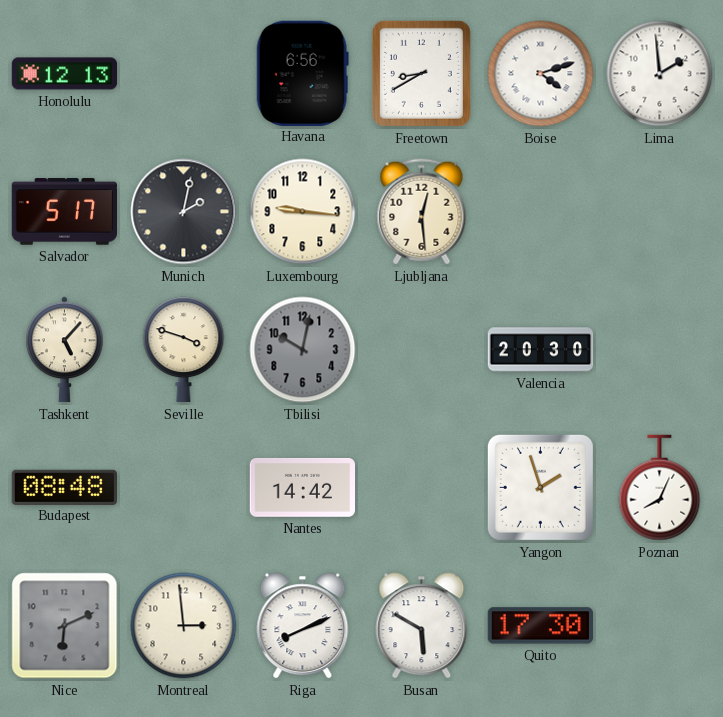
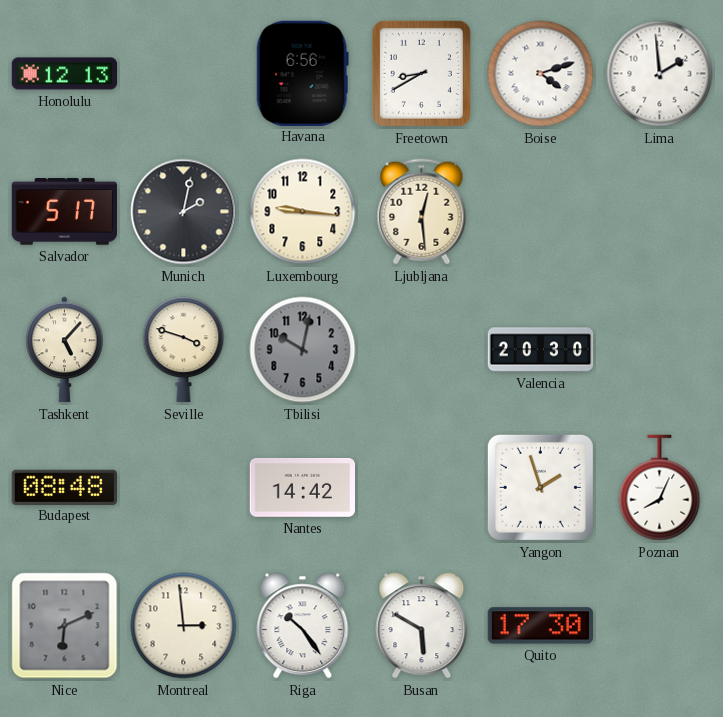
Riga: 8:11 -> 10:24 (303, 626)
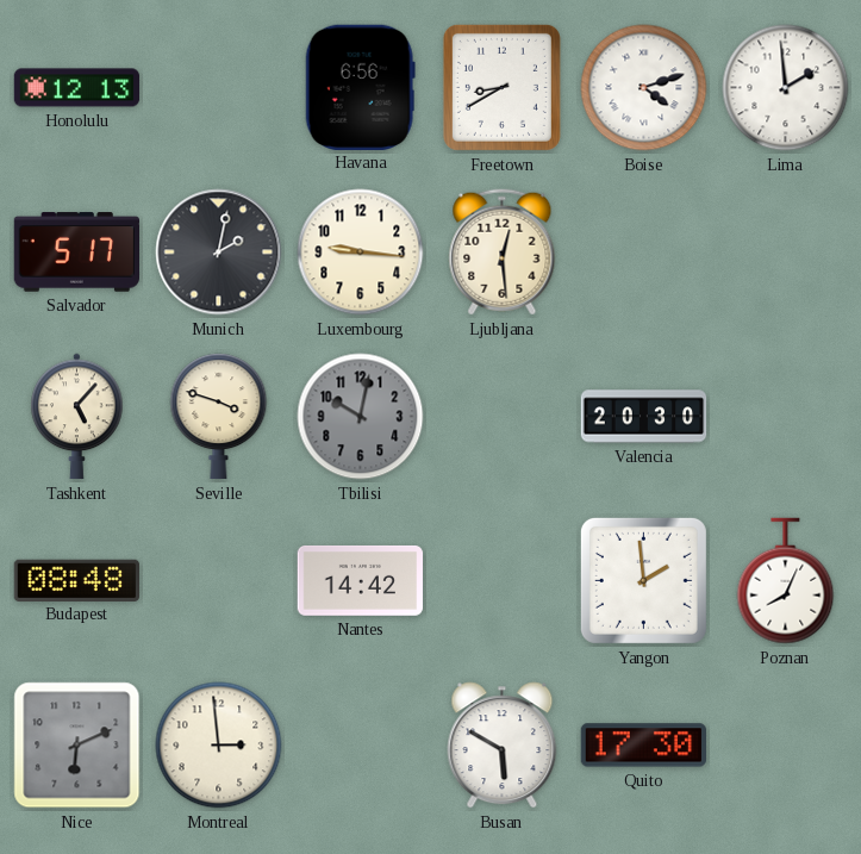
Yangon: 1:57 -> 1:59 (643, 580)
Riga: 10:24 -> none (303, 626)
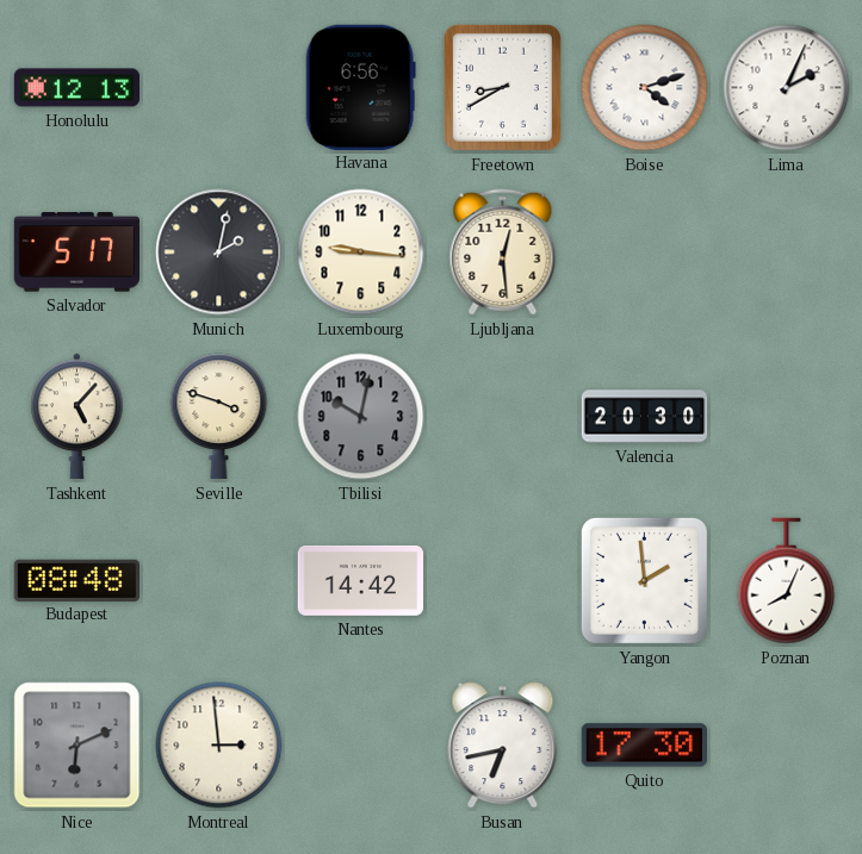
Lima: 1:59 -> 2:04 (787, 88)
Busan: 5:50 -> 6:43 (503, 746)
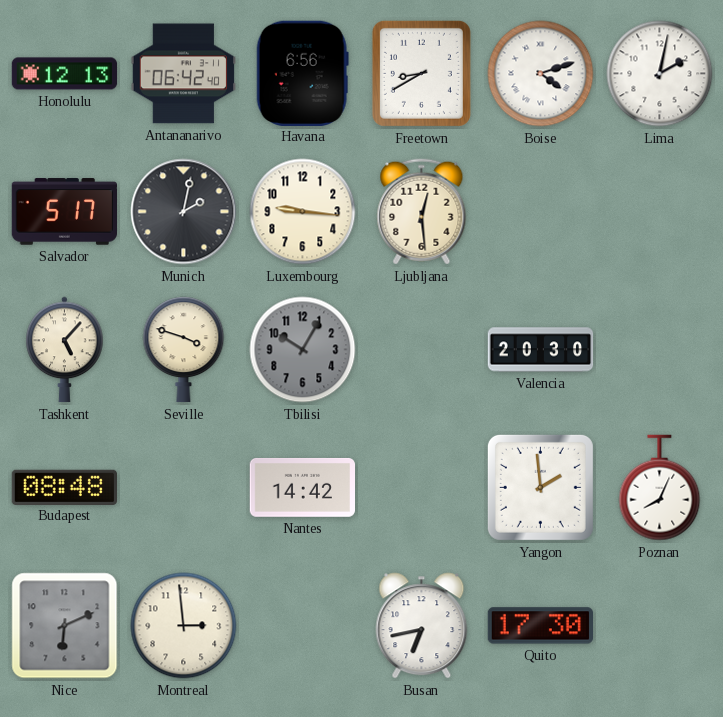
Antananarivo: none -> 06:42 (183, 74)
Lima: 2:04 -> 2:02 (660, 74)
Tbilisi: 10:02 -> 10:05 (303, 350)
